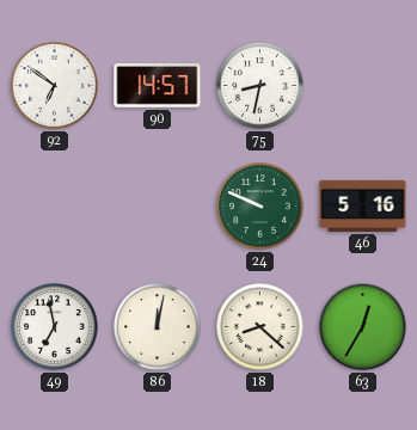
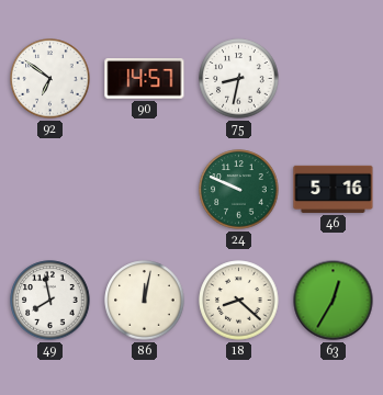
49: 6:58 -> 7:58 (50, 301)
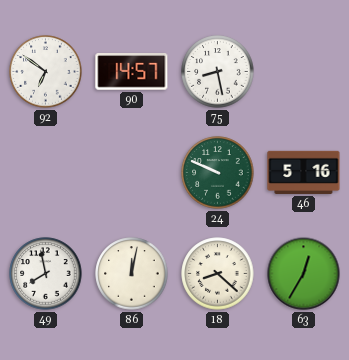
75: 8:32 -> 8:28 (218, 72)
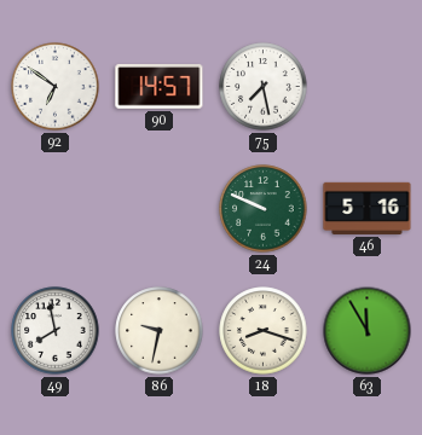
75: 8:28 -> 7:28 (264, 87)
86: 12:02 -> 9:32 (160, 331)
18: 8:22 -> 8:18 (264, 331)
63: 12:35 -> 11:55 (368, 331)
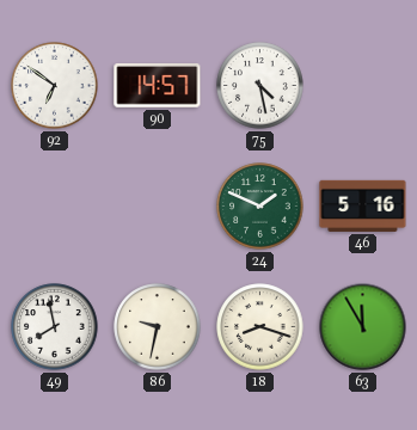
75: 7:28 -> 4:28 (260, 86)
24: 9:49 -> 1:49 (260, 207)
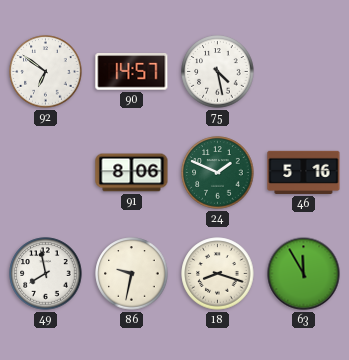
91: none -> 8:06 (132, 173)
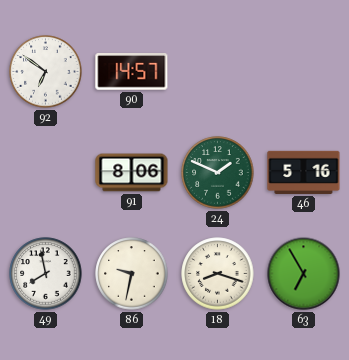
75: 4:28 -> none (218, 72)
63: 11:55 -> 6:55 (304, 274)
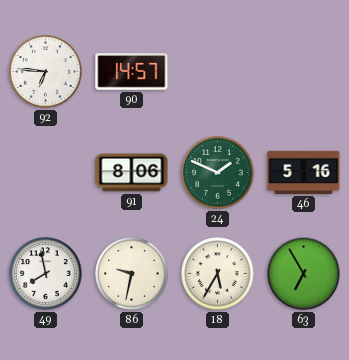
92: 6:51 -> 6:46 (46, 72)
18: 8:18 -> 5:35 (218, 274)
